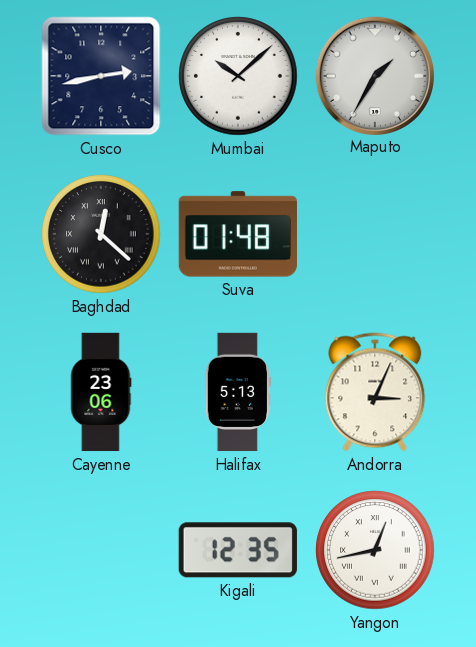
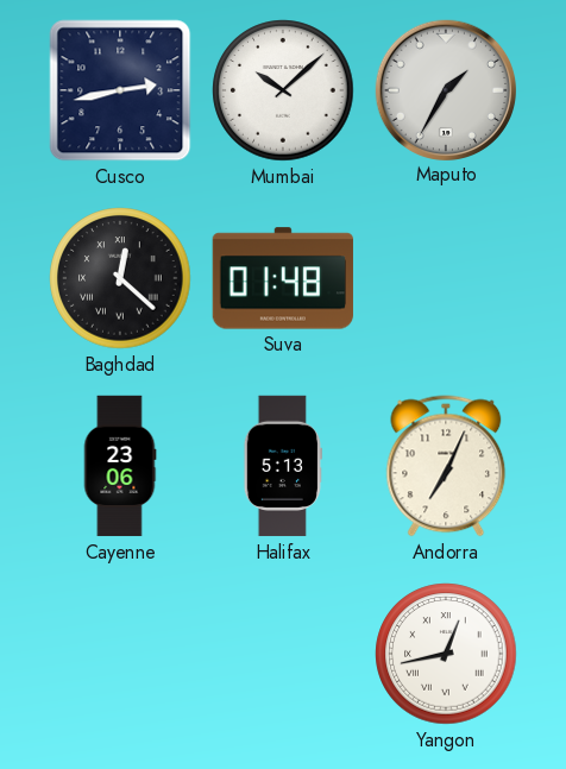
Andorra: 3:04 -> 7:04 (446, 466)
Kigali: 12:35 -> none (238, 550)
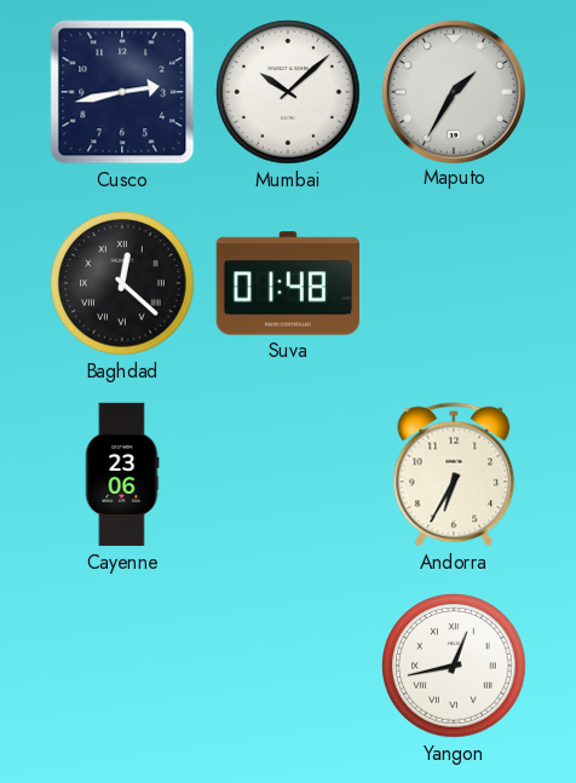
Halifax: 5:13 -> none (283, 466)
Andorra: 7:04 -> 6:35 (454, 474)
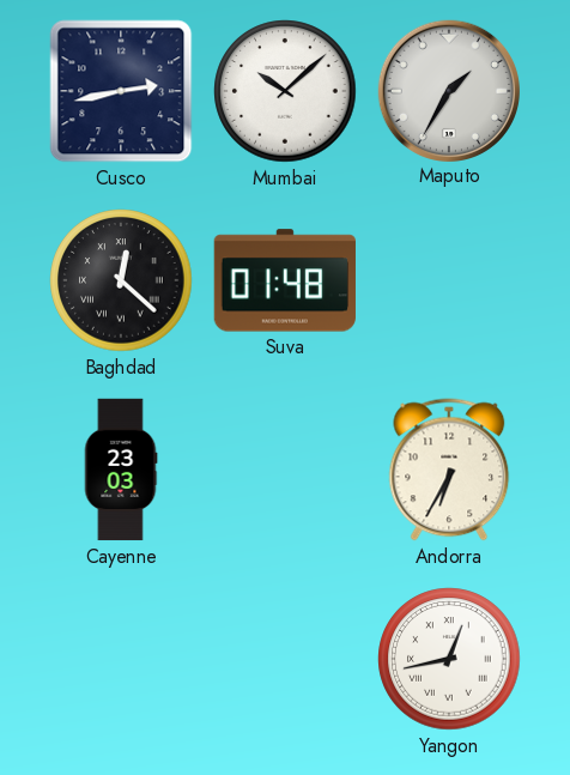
Cayenne: 23:06 -> 23:03 (121, 470)
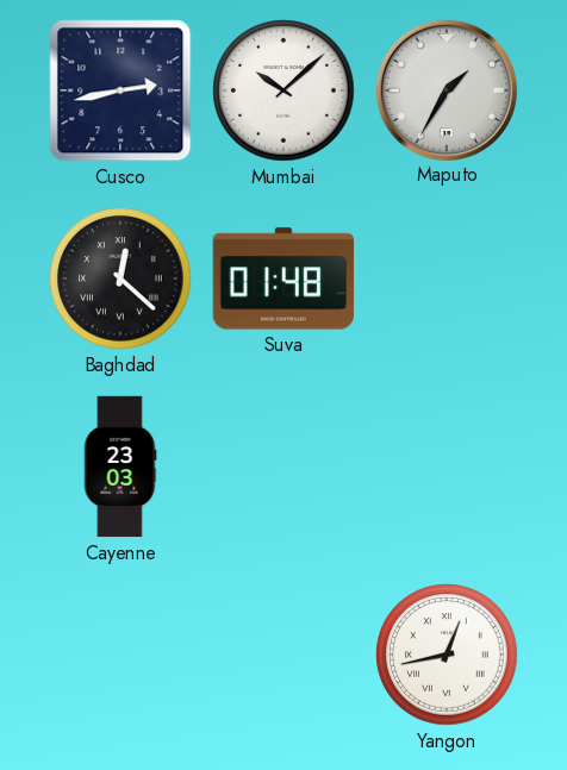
Andorra: 6:35 -> none (449, 470)
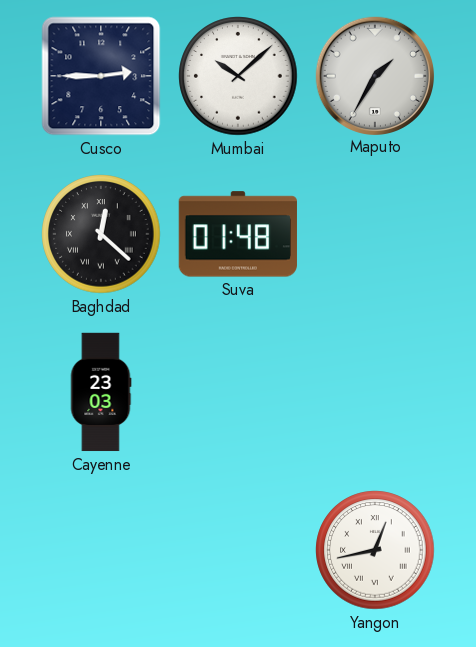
Cusco: 2:43 -> 2:45 (101, 76)
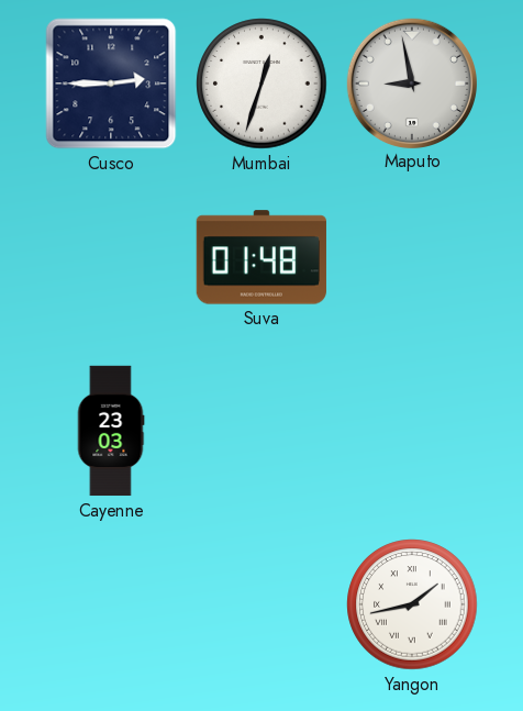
Mumbai: 10:08 -> 12:33 (261, 84)
Maputo: 1:35 -> 8:58 (411, 82)
Baghdad: 12:22 -> none (101, 234)
Yangon: 12:43 -> 1:43 (412, 604)
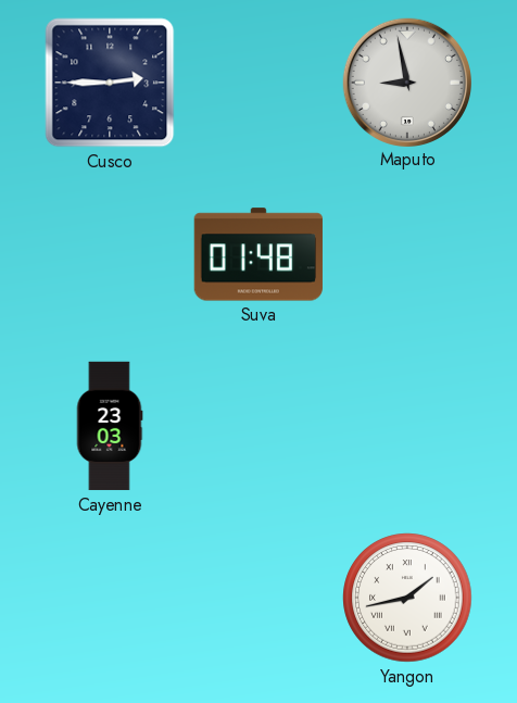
Mumbai: 12:33 -> none (261, 84)
